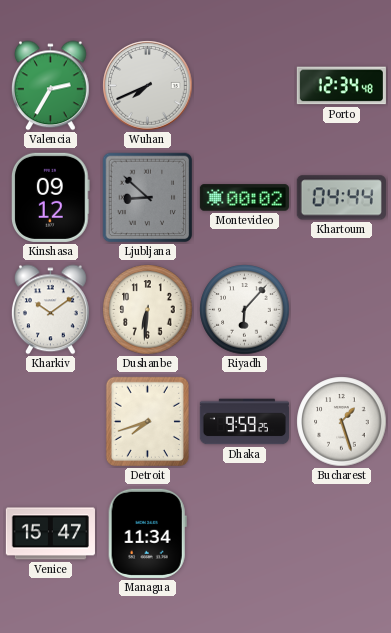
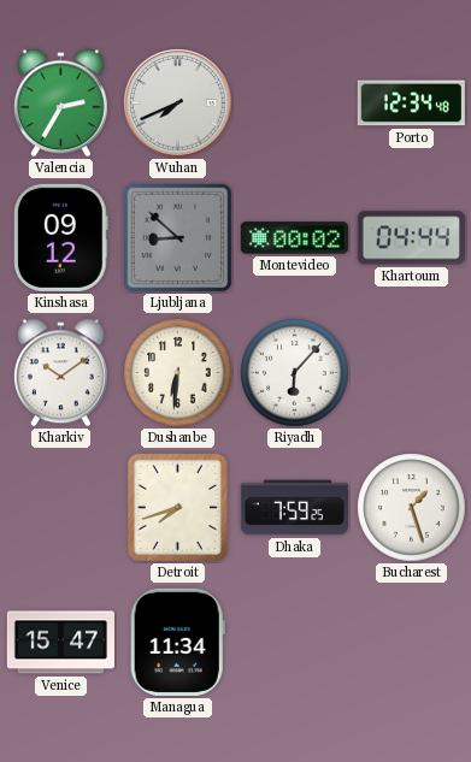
Dhaka: 9:59 -> 7:59 (294, 508)
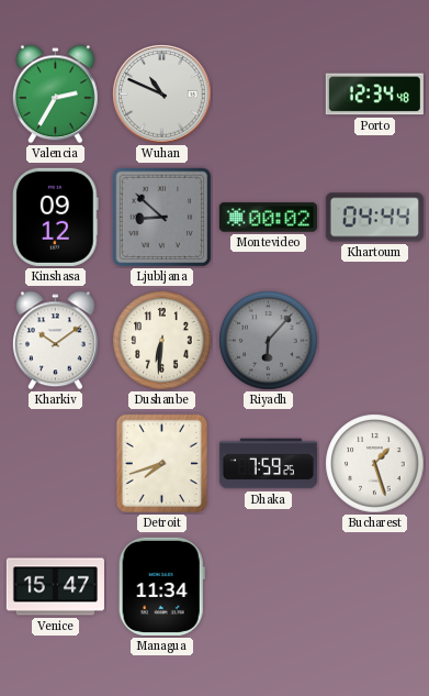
Wuhan: 7:41 -> 10:49 (162, 95)
Riyadh dial: white -> grey (269, 341)
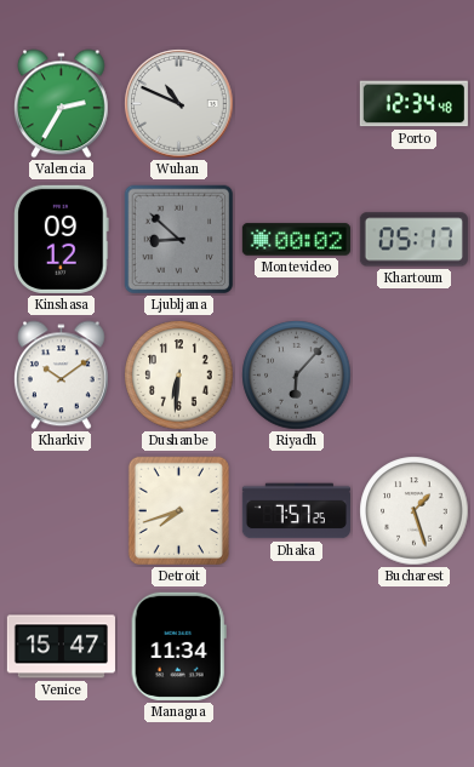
Khartoum: 04:44 -> 05:17 (413, 240)
Dhaka: 7:59 -> 7:57 (296, 511)
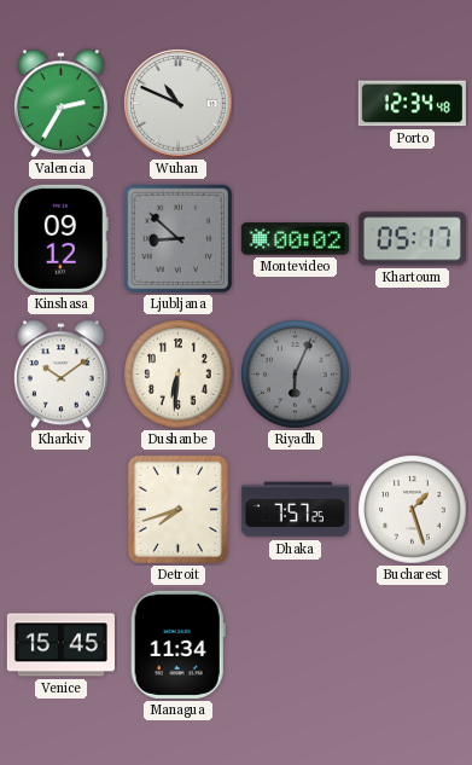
Riyadh: 6:07 -> 6:04 (296, 375)
Venice: 15:47 -> 15:45 (60, 645)
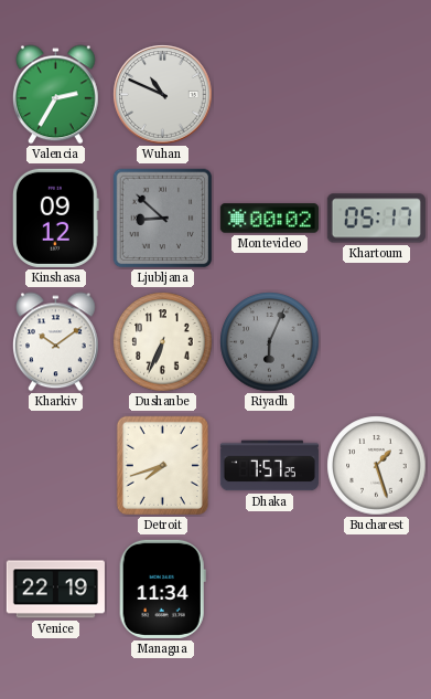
Porto: 12:34 -> none (412, 104)
Dushanbe: 6:31 -> 6:34 (163, 342)
Venice: 15:45 -> 22:19 (55, 590)
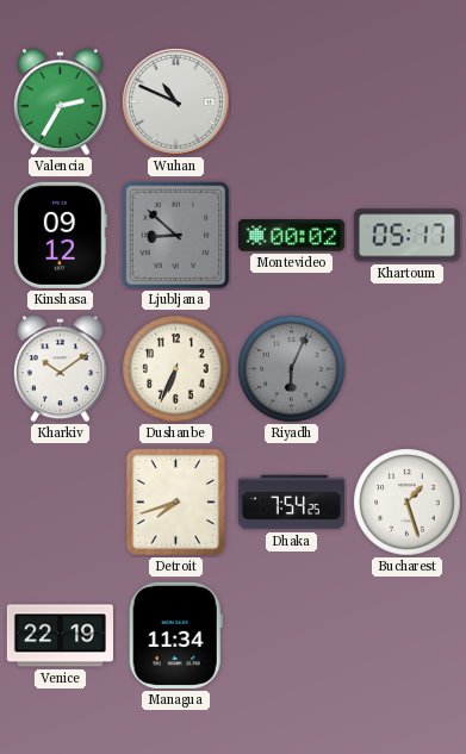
Dhaka: 7:57 -> 7:54 (291, 503)
